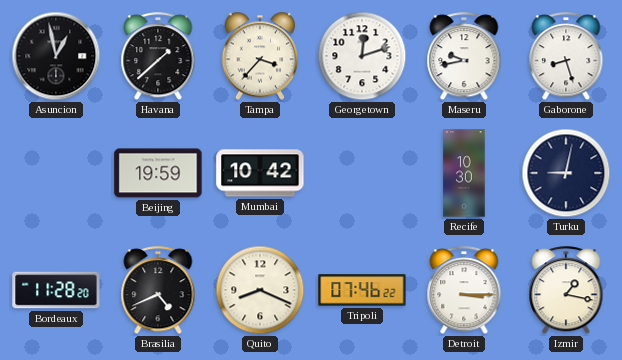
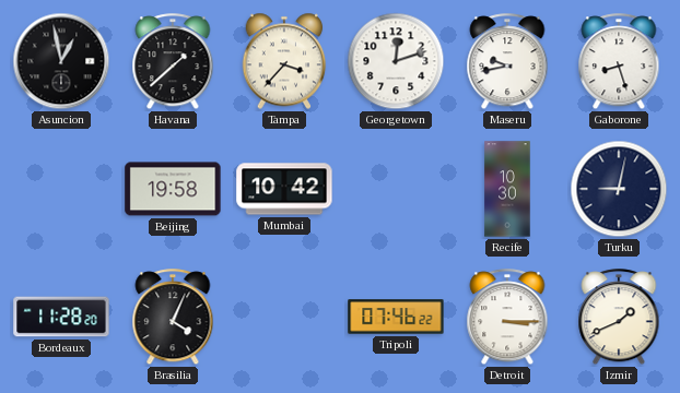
Beijing: 19:59 -> 19:58 (173, 189)
Brasilia: 4:41 -> 4:04 (173, 318)
Quito: 8:19 -> none (260, 290)
Izmir: 1:17 -> 1:41 (619, 318)
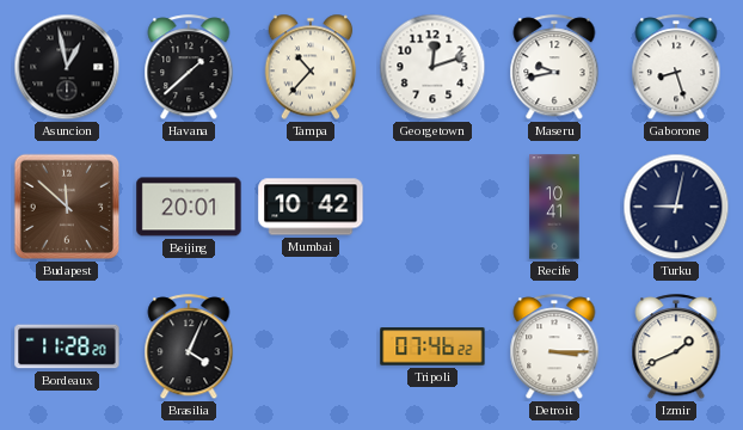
Tampa: 3:37 -> 10:37 (311, 67)
Budapest: none -> 11:52 (67, 207)
Beijing: 19:58 -> 20:01 (189, 207)
Recife: 10:30 -> 10:41 (554, 207)
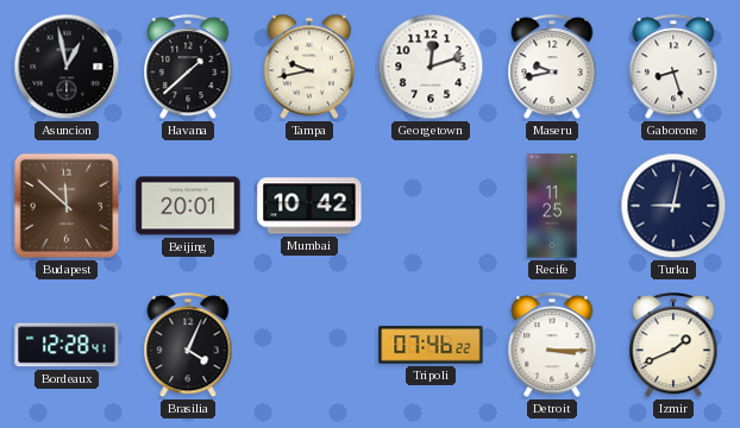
Tampa: 10:37 -> 9:43 (309, 67)
Recife: 10:41 -> 11:25 (552, 206)
Bordeaux: 11:28 -> 12:28 (67, 345)
